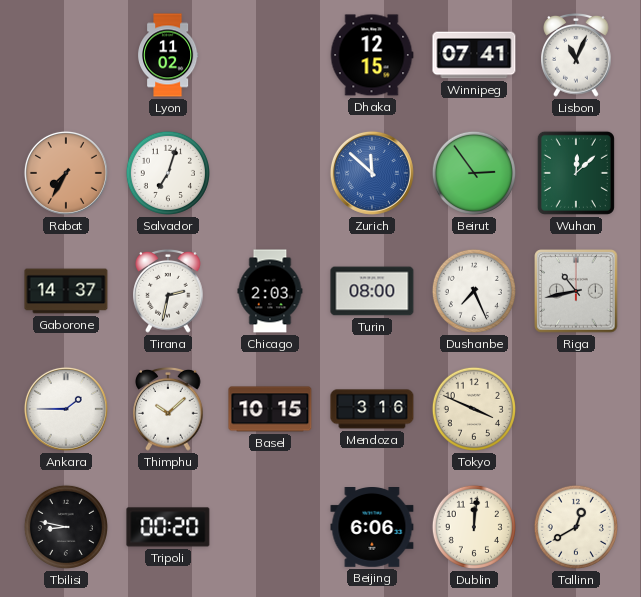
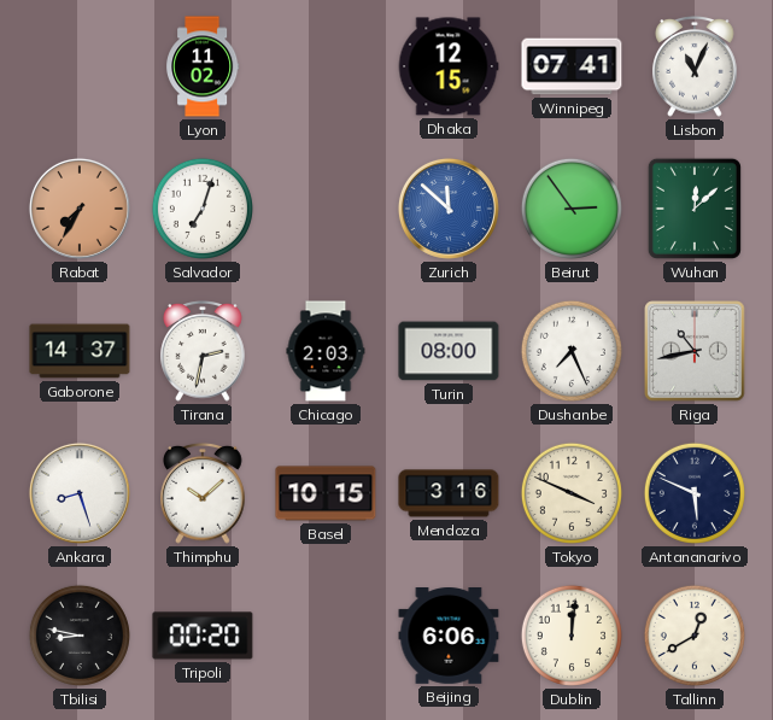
Ankara: 1:45 -> 8:27 (80, 493)
Antananarivo: none -> 5:49 (695, 493)
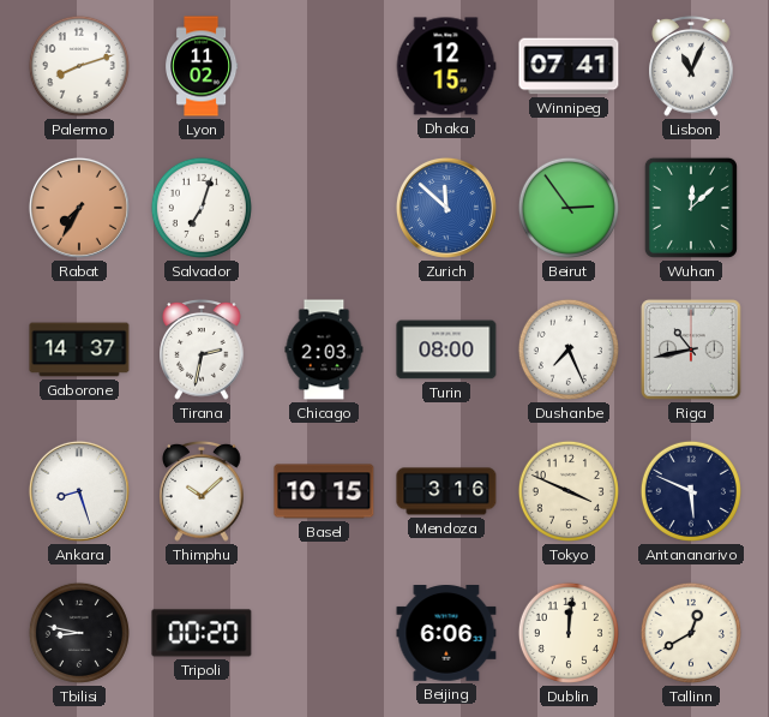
Palermo: none -> 8:12 (79, 66)
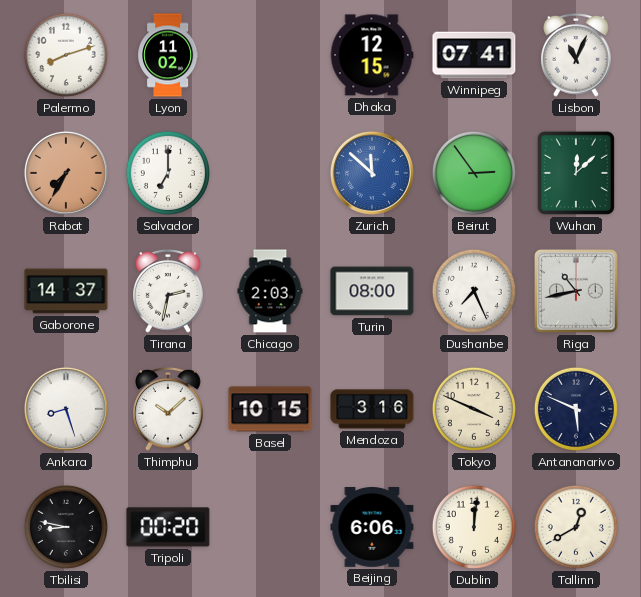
Salvador: 7:03 -> 7:00 (168, 173)
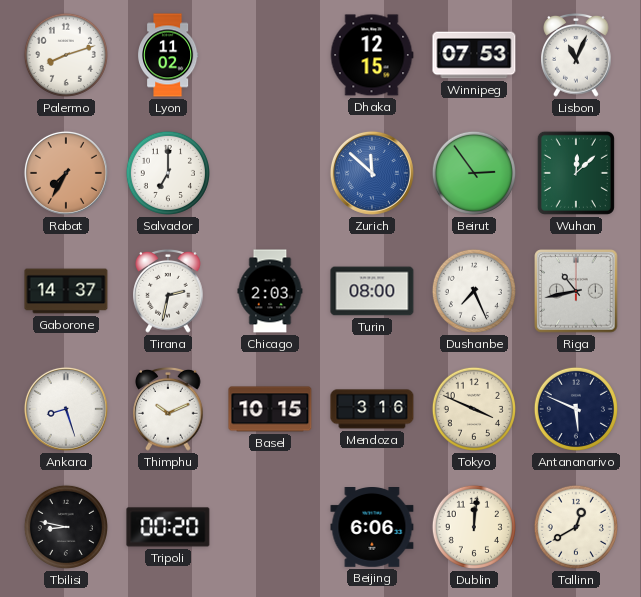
Winnipeg: 07:41 -> 07:53 (474, 55)
Thimphu: 10:08 -> 10:11 (168, 409)
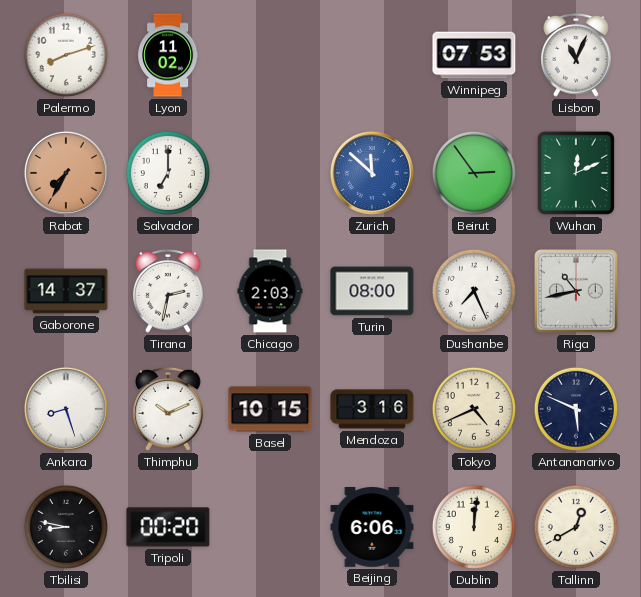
Dhaka: 12:15 -> none (372, 55)
Wuhan: 12:08 -> 12:11 (576, 173)
Tokyo: 3:49 -> 4:41 (474, 409)
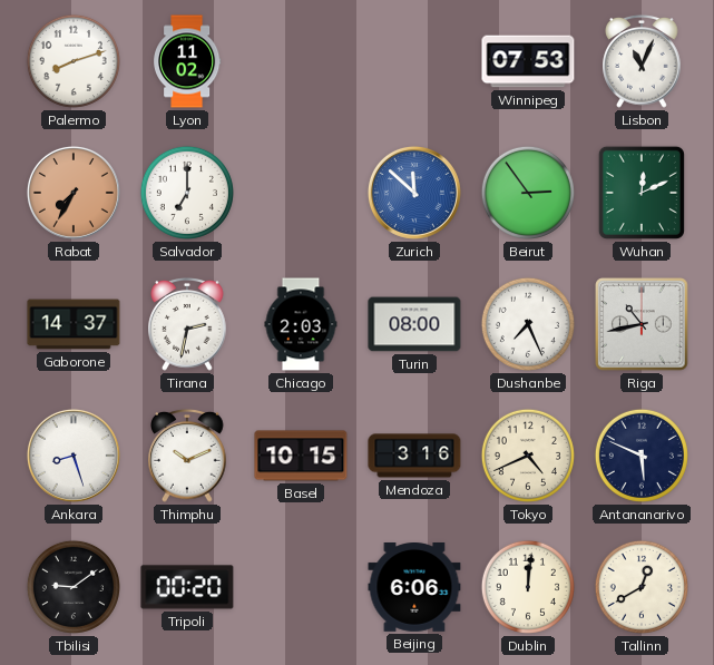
Tbilisi: 8:47 -> 9:09 (74, 587)
